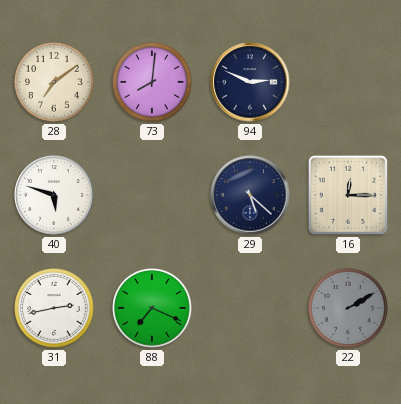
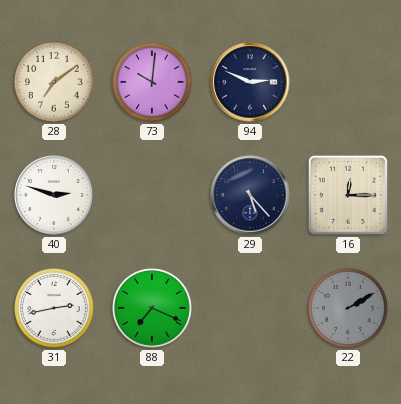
73: 8:01 -> 10:01 (153, 83)
40: 5:48 -> 2:48 (54, 195)
29: 5:22 -> 5:23 (250, 195)
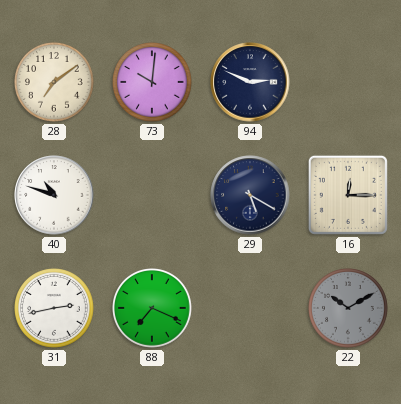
40: 2:48 -> 10:48 (54, 195)
29: 5:23 -> 5:20 (250, 195)
22: 2:10 -> 10:10 (349, 309)
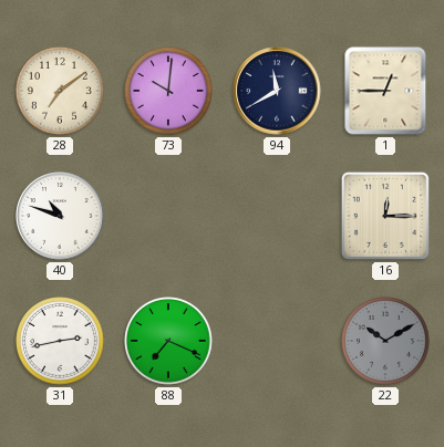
94: 2:49 -> 11:40 (277, 91)
1: none -> 12:45 (385, 91)
29: 5:20 -> none (250, 195)
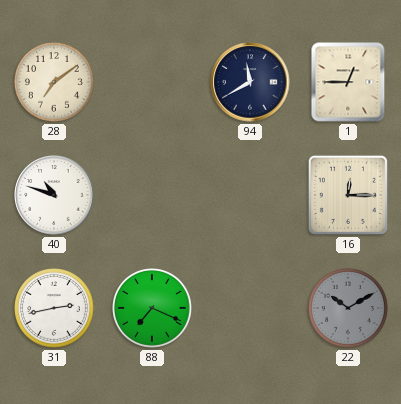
73: 10:01 -> none (169, 92)
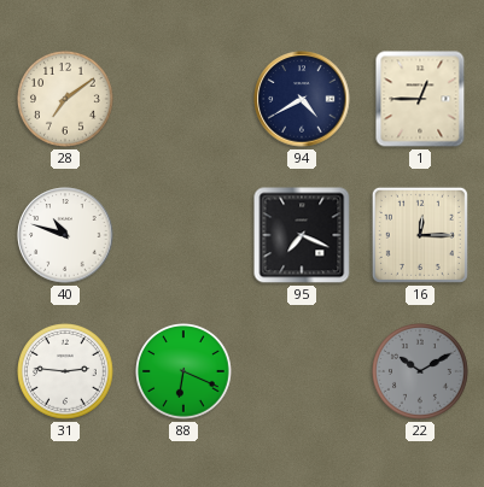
94: 11:40 -> 4:40 (302, 99)
95: none -> 7:19 (302, 235)
31: 2:43 -> 2:46 (66, 372)
88: 7:19 -> 6:19 (185, 372)
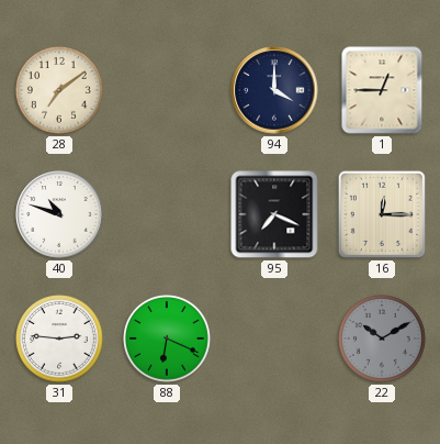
94: 4:40 -> 4:00 (274, 90)
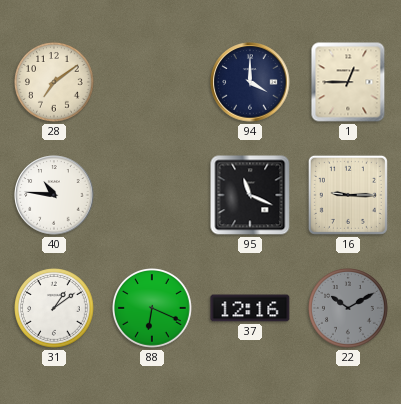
40: 10:48 -> 10:46 (54, 195)
95: 7:19 -> 11:19 (250, 195)
16: 12:15 -> 9:15 (348, 195)
31: 2:46 -> 1:09 (55, 309)
37: none -> 12:16 (250, 308)
